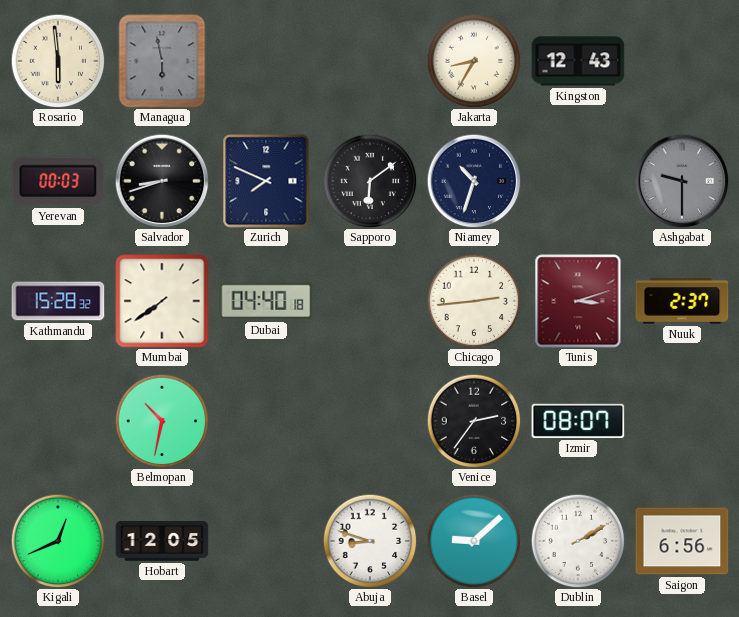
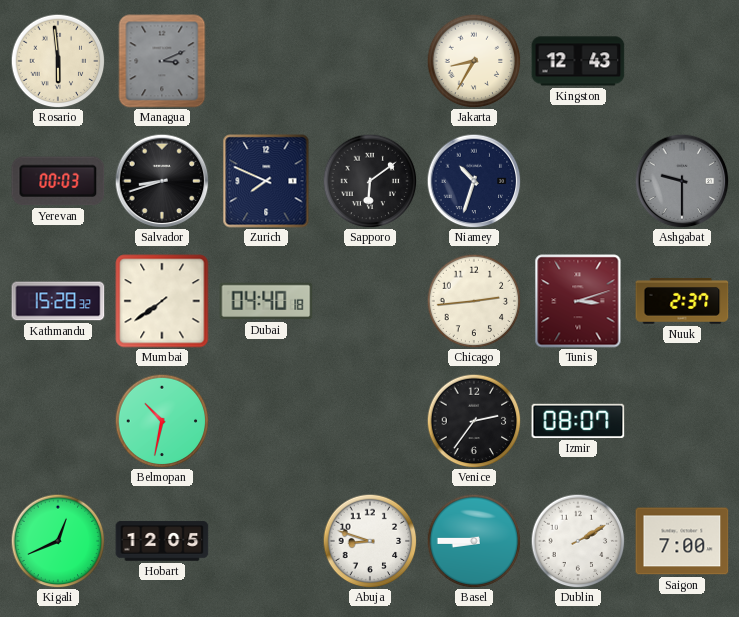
Managua: 5:58 -> 3:11 (162, 61)
Basel: 9:08 -> 8:45 (474, 541)
Saigon: 6:56 -> 7:00 (682, 541)
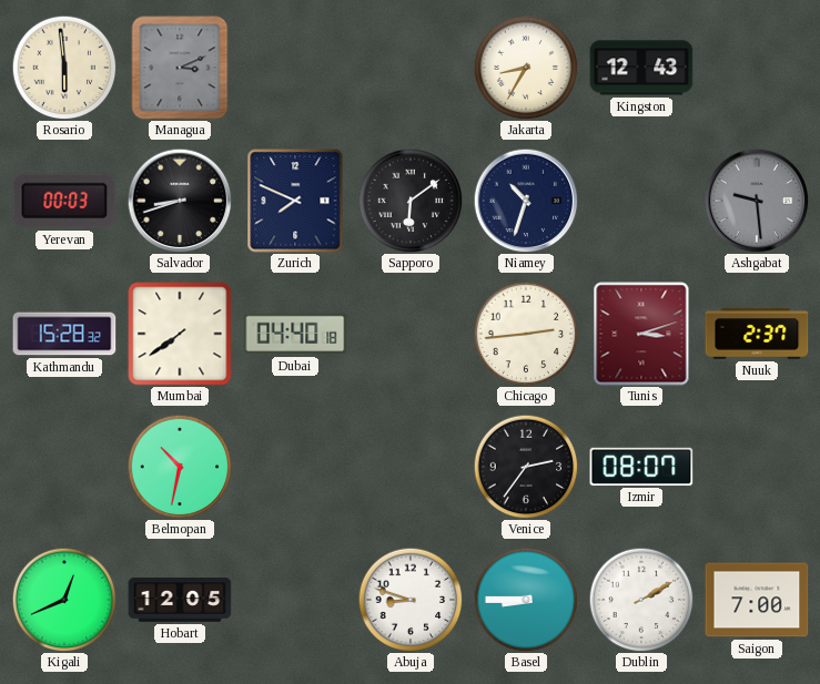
Ashgabat: 9:30 -> 9:29 (757, 201)
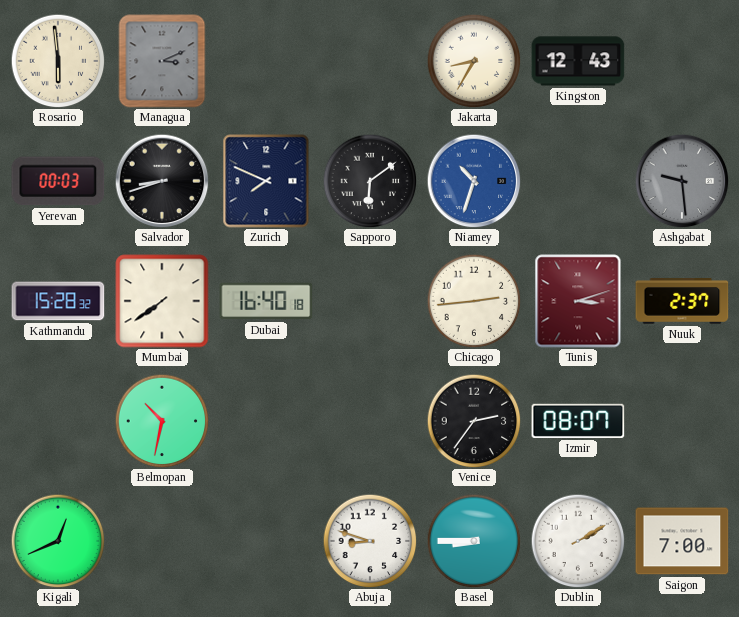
Niamey dial: navy -> blue (474, 181)
Dubai: 04:40 -> 16:40 (266, 301)
Hobart: 12:05 -> none (180, 600)
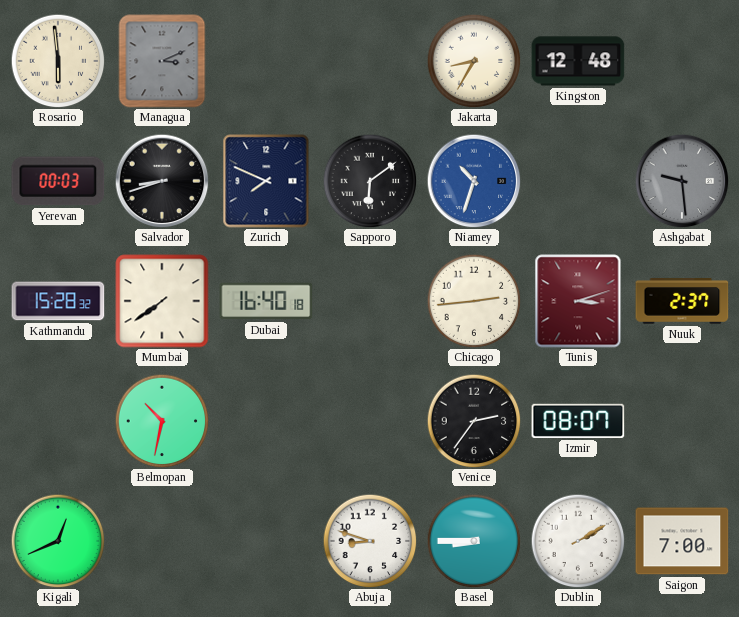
Kingston: 12:43 -> 12:48 (578, 61)
